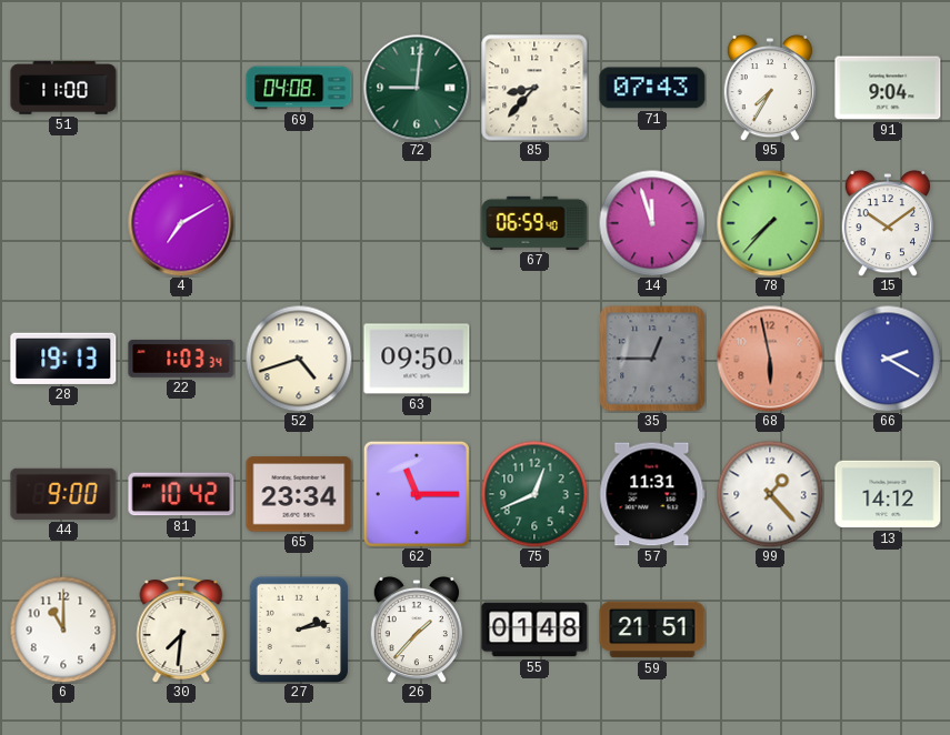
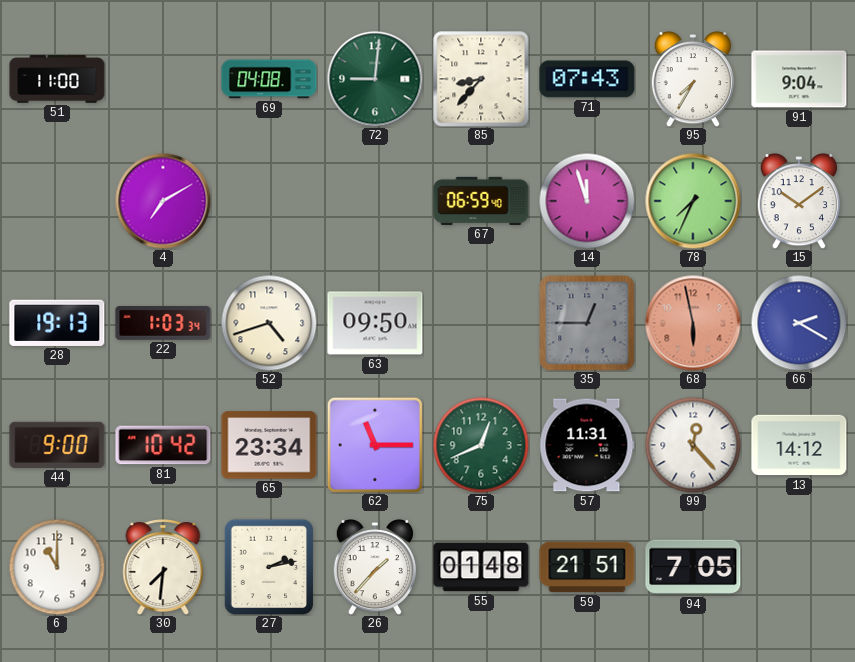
78: 7:37 -> 7:34 (693, 201)
99: 1:23 -> 12:23 (693, 445)
94: none -> 7:05 (693, 567)
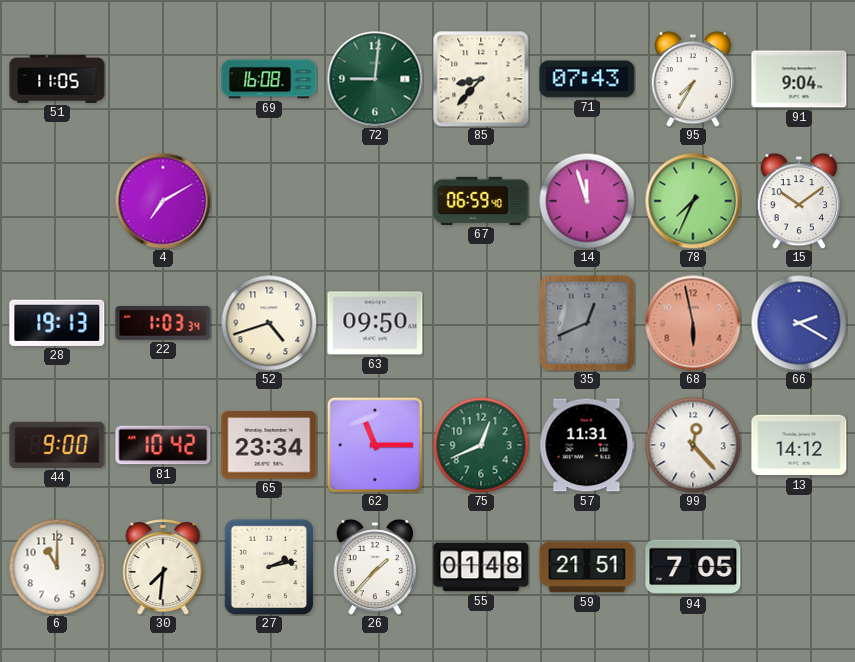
51: 11:00 -> 11:05 (57, 79)
69: 04:08 -> 16:08 (269, 79)
35: 12:45 -> 12:41 (587, 323)
